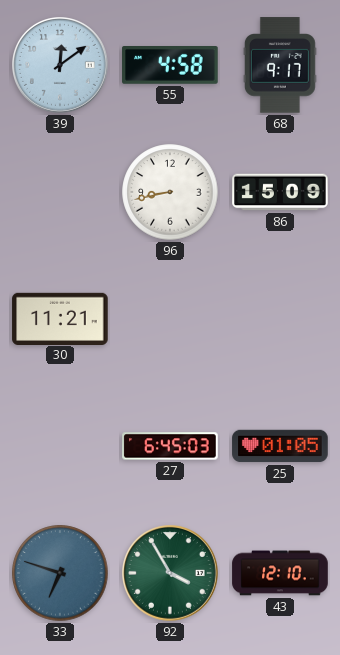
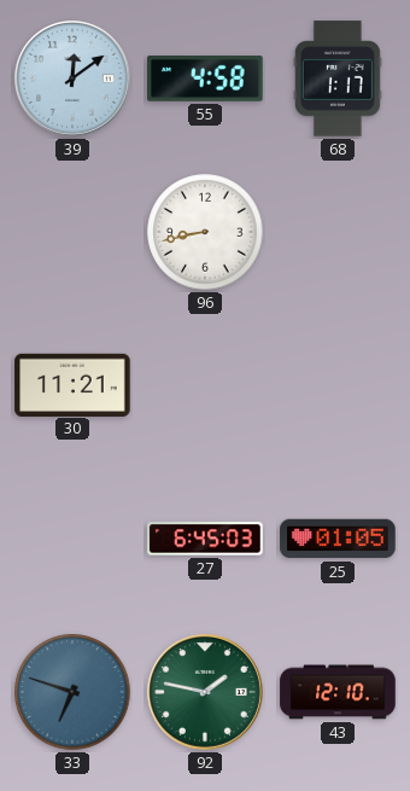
68: 9:17 -> 1:17 (338, 78)
86: 15:09 -> none (280, 192)
92: 3:55 -> 1:47 (206, 693)
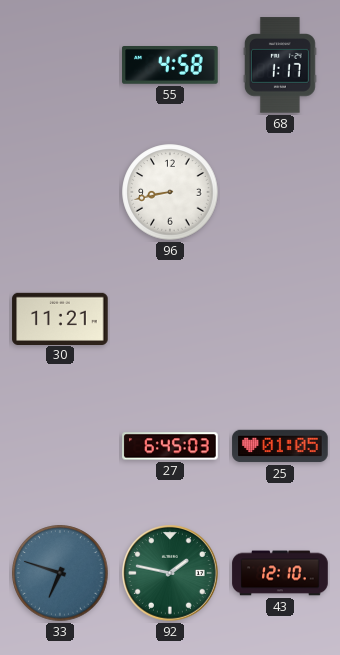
39: 12:09 -> none (74, 80)
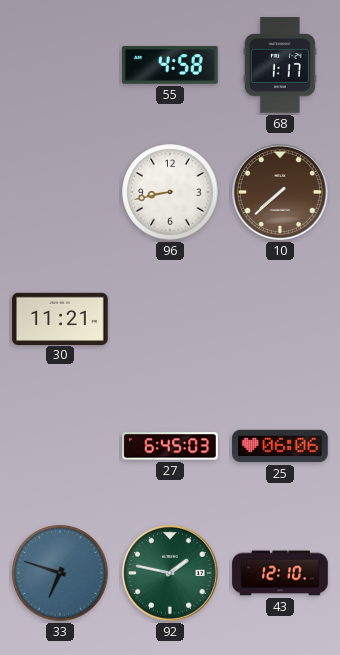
10: none -> 7:38 (281, 193)
25: 01:05 -> 06:06 (280, 446)
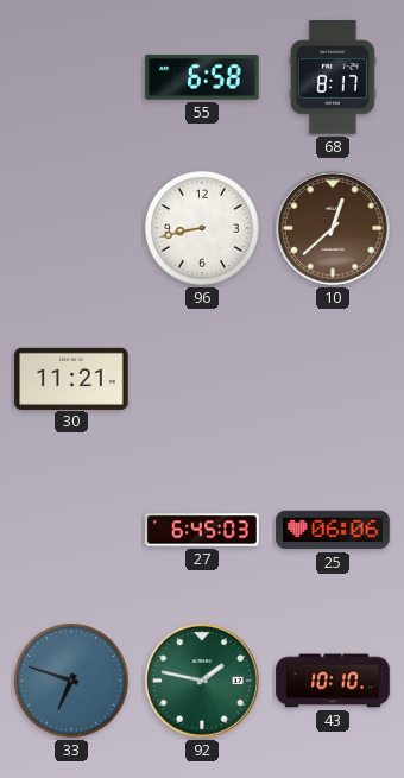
55: 4:58 -> 6:58 (202, 78)
68: 1:17 -> 8:17 (333, 77)
10: 7:38 -> 12:38 (334, 229)
43: 12:10 -> 10:10 (333, 681)
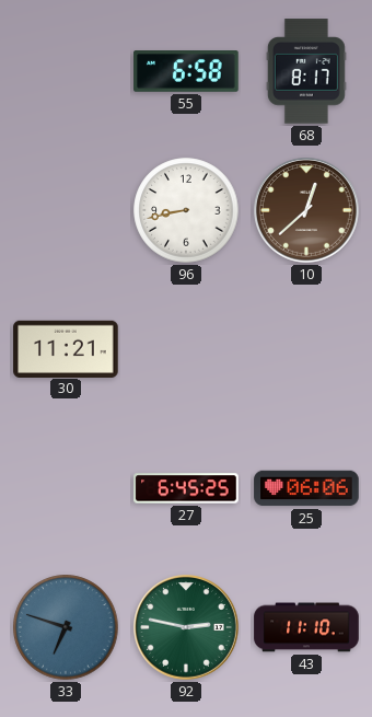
27: 6:45:03 -> 6:45:25 (186, 488)
92: 1:47 -> 2:47 (187, 628)
43: 10:10 -> 11:10 (306, 627)
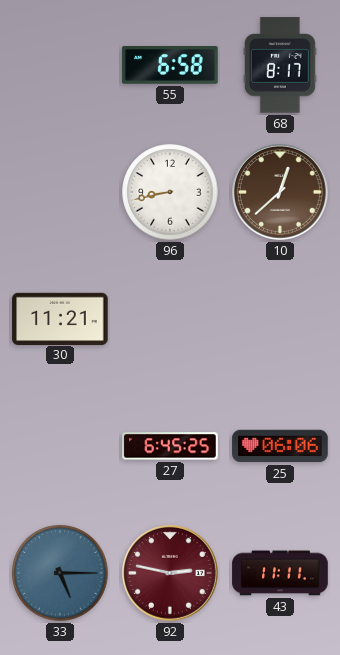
33: 6:48 -> 5:15 (60, 573)
92 dial: green -> burgundy (171, 574)
43: 11:10 -> 11:11 (280, 573)
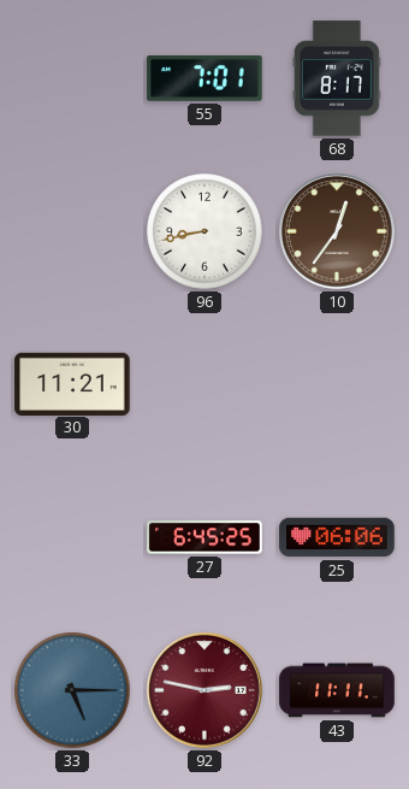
55: 6:58 -> 7:01 (204, 80)
10: 12:38 -> 12:36 (338, 232)
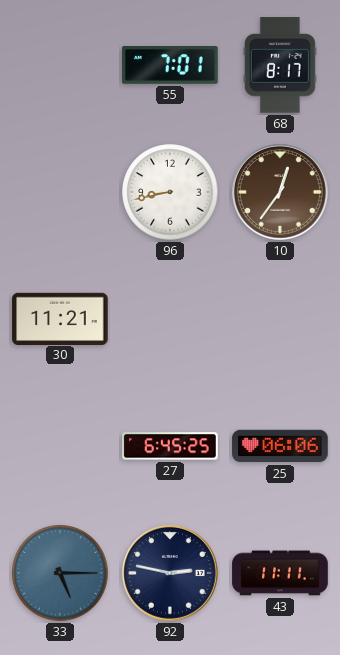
92 dial: burgundy -> navy (171, 574)
